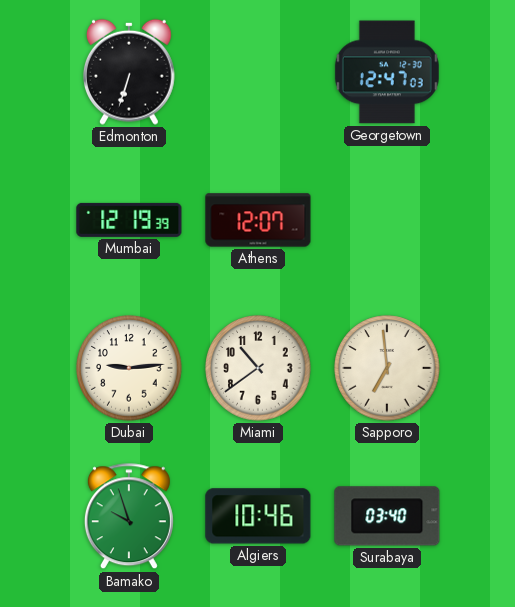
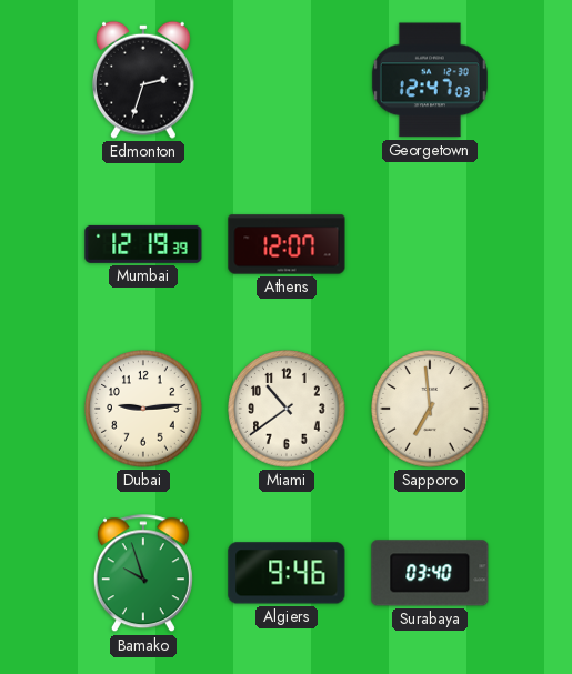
Edmonton: 6:33 -> 2:33 (143, 80)
Algiers: 10:46 -> 9:46 (287, 573)
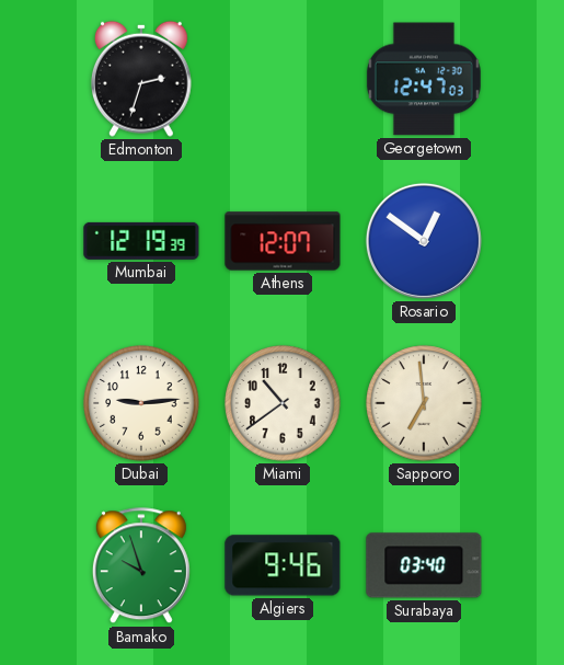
Rosario: none -> 12:51 (424, 241)
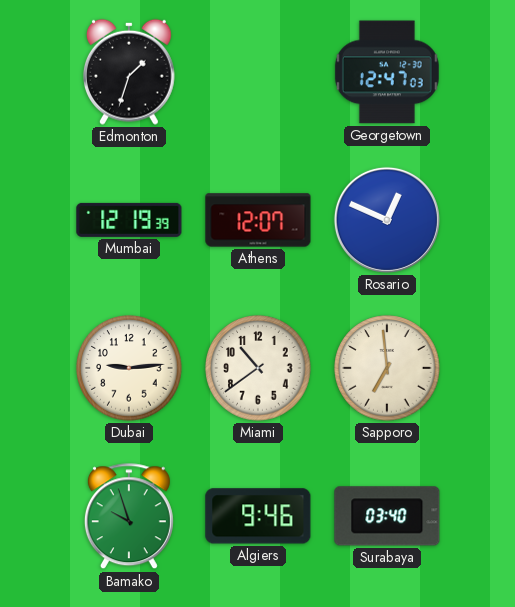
Edmonton: 2:33 -> 1:33 (129, 72)
Rosario: 12:51 -> 12:49 (387, 220)
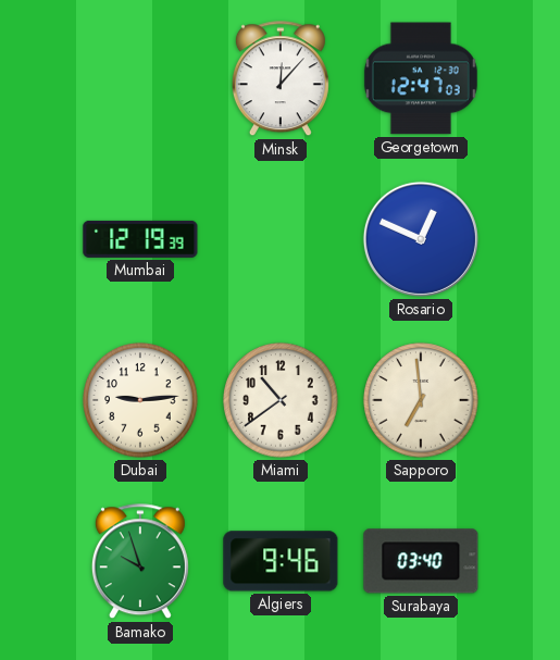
Edmonton: 1:33 -> none (129, 72)
Minsk: none -> 12:07 (281, 79)
Athens: 12:07 -> none (258, 220)
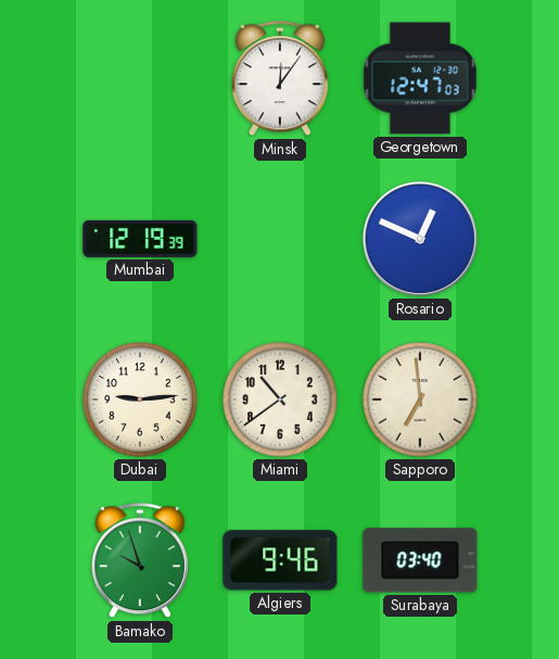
Minsk: 12:07 -> 12:06 (280, 79)
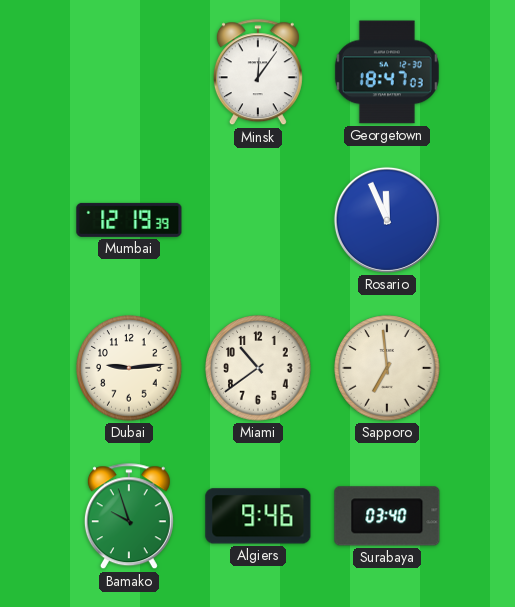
Georgetown: 12:47 -> 18:47 (387, 72)
Rosario: 12:49 -> 11:56 (387, 220)
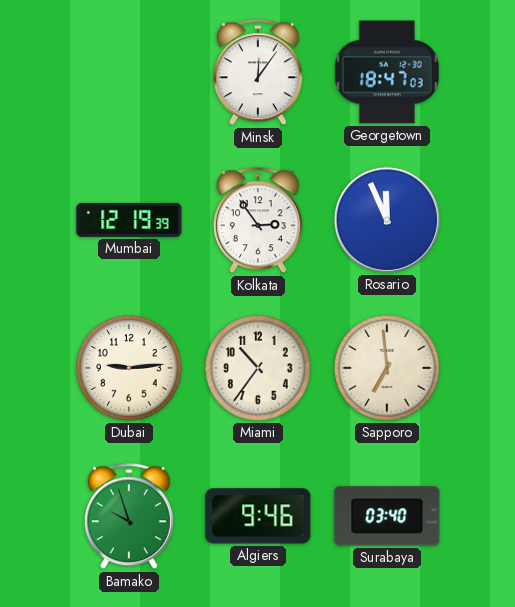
Kolkata: none -> 2:54 (258, 221)
Miami: 10:39 -> 10:36 (258, 368)
